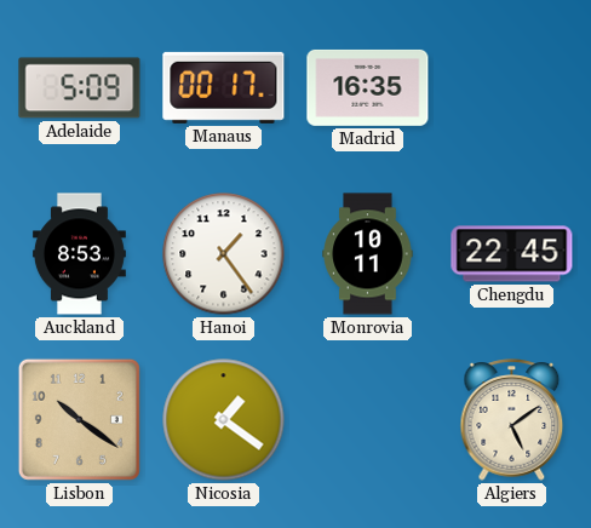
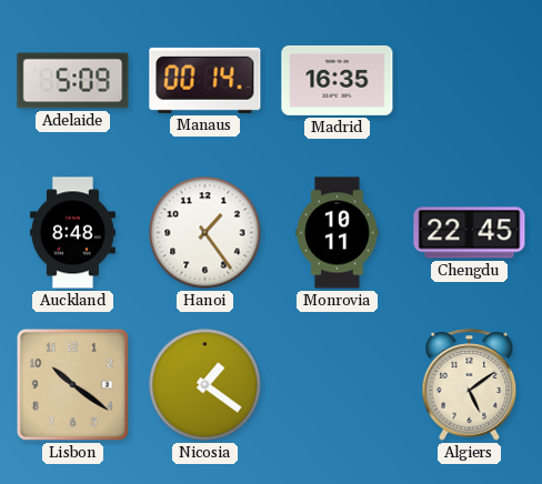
Manaus: 00:17 -> 00:14 (205, 80)
Auckland: 8:53 -> 8:48 (72, 233)
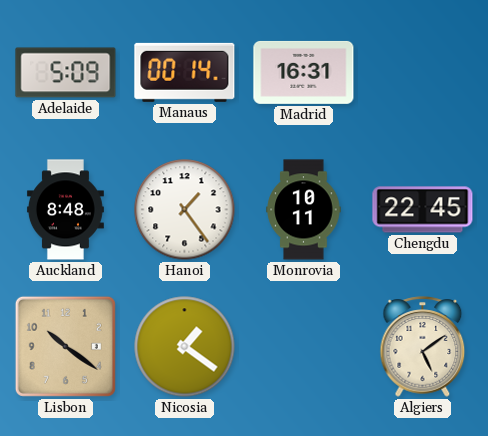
Madrid: 16:35 -> 16:31 (304, 72)
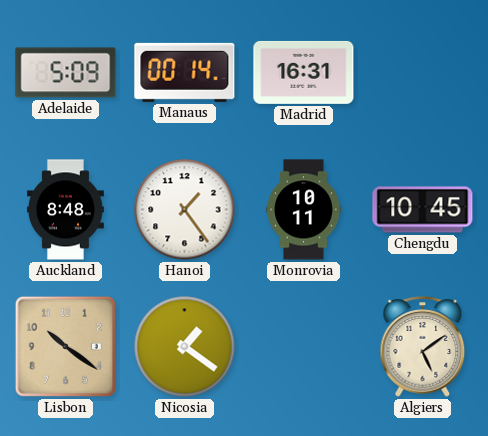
Chengdu: 22:45 -> 10:45 (423, 210)
